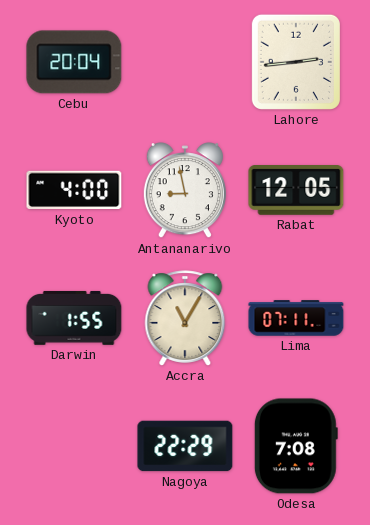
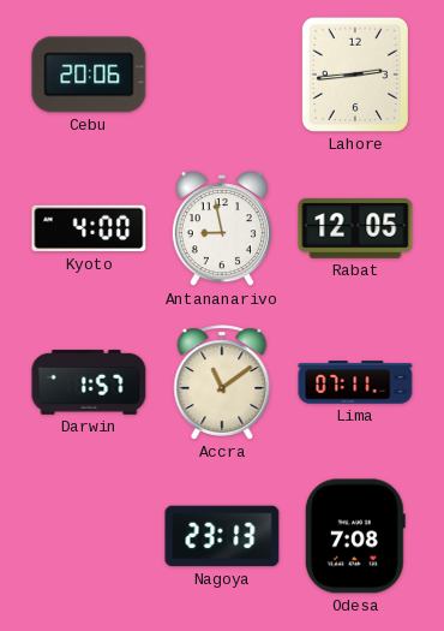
Cebu: 20:04 -> 20:06 (89, 75)
Darwin: 1:55 -> 1:57 (89, 382)
Accra: 11:05 -> 11:09 (222, 382)
Nagoya: 22:29 -> 23:13 (222, 536)
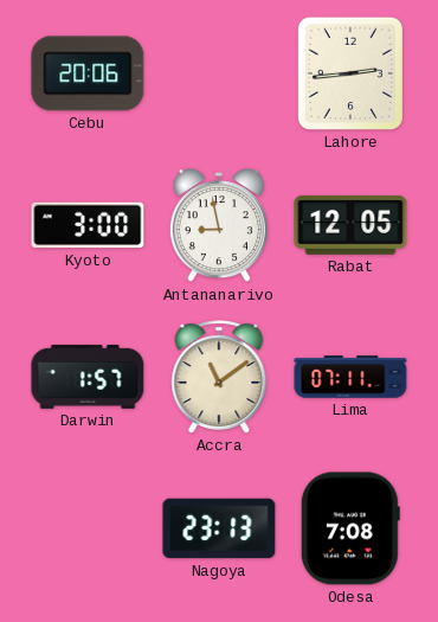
Kyoto: 4:00 -> 3:00 (88, 225)
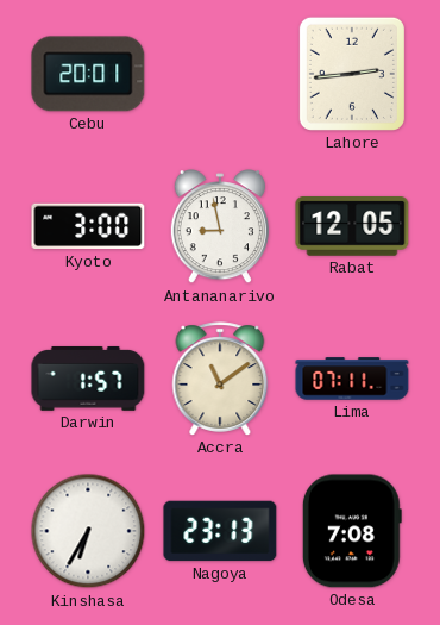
Cebu: 20:06 -> 20:01 (88, 74)
Kinshasa: none -> 6:35 (88, 531)
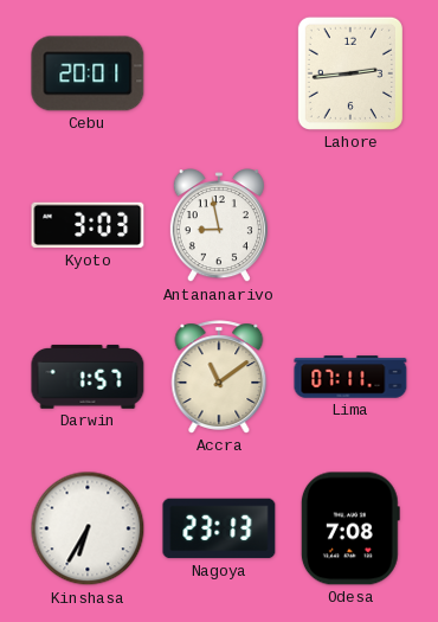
Kyoto: 3:00 -> 3:03 (88, 225)
Rabat: 12:05 -> none (352, 227)
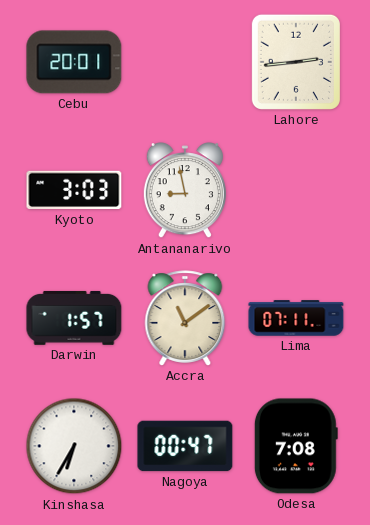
Nagoya: 23:13 -> 00:47 (185, 446)
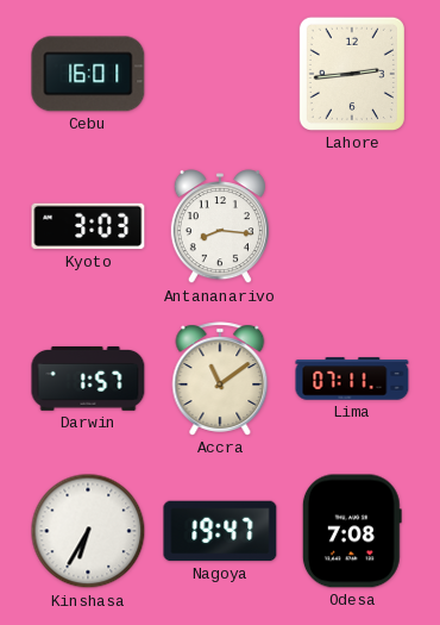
Cebu: 20:01 -> 16:01 (88, 74)
Antananarivo: 8:58 -> 8:16 (220, 227)
Nagoya: 00:47 -> 19:47 (220, 531)
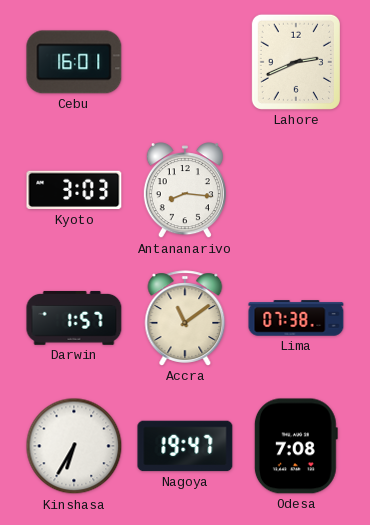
Lahore: 2:44 -> 2:41 (296, 62)
Lima: 07:11 -> 07:38 (296, 318)
